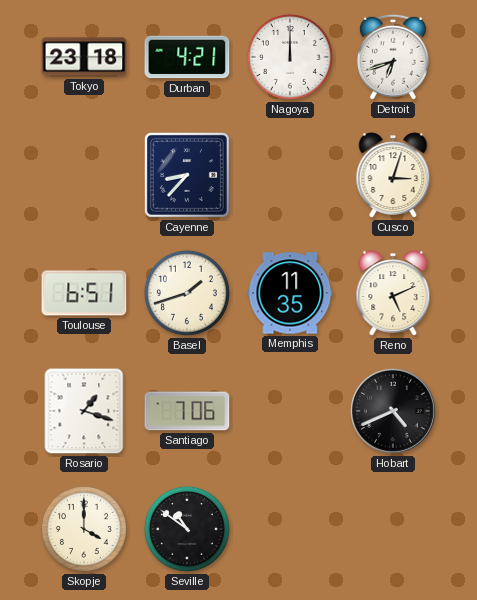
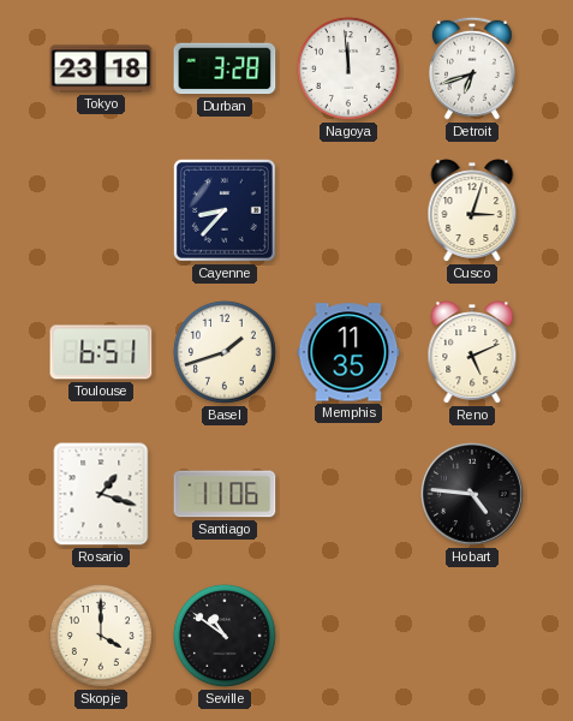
Durban: 4:21 -> 3:28 (225, 68)
Nagoya: 12:00 -> 11:59 (348, 68)
Santiago: 7:06 -> 11:06 (225, 494)
Hobart: 4:41 -> 4:46 (473, 495)
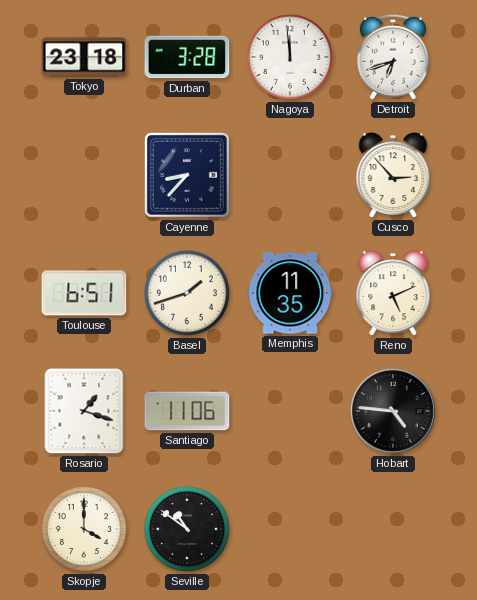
Cusco: 3:03 -> 2:53 (393, 175)
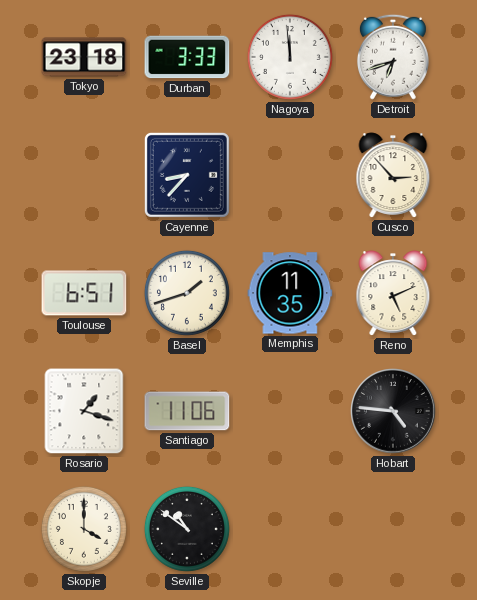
Durban: 3:28 -> 3:33 (187, 57)
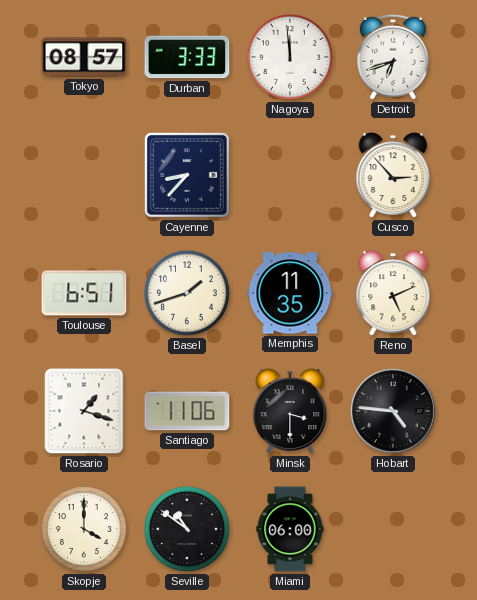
Tokyo: 23:18 -> 08:57 (84, 57)
Minsk: none -> 3:30 (290, 411)
Miami: none -> 06:00 (290, 529)
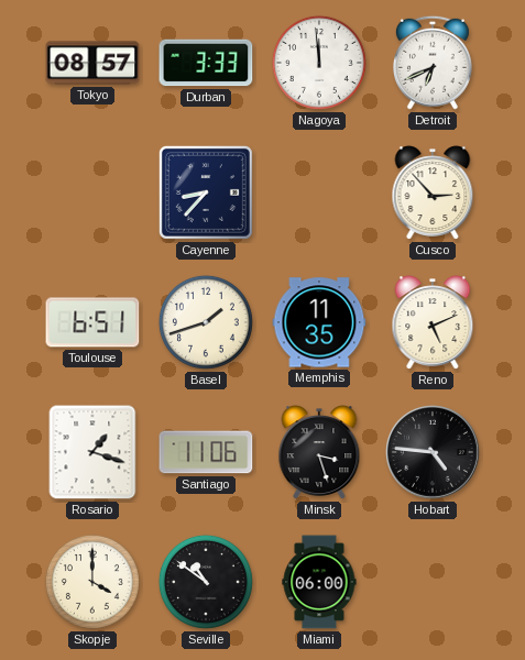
Detroit: 6:42 -> 6:41 (433, 63)
Minsk: 3:30 -> 3:27 (319, 452)
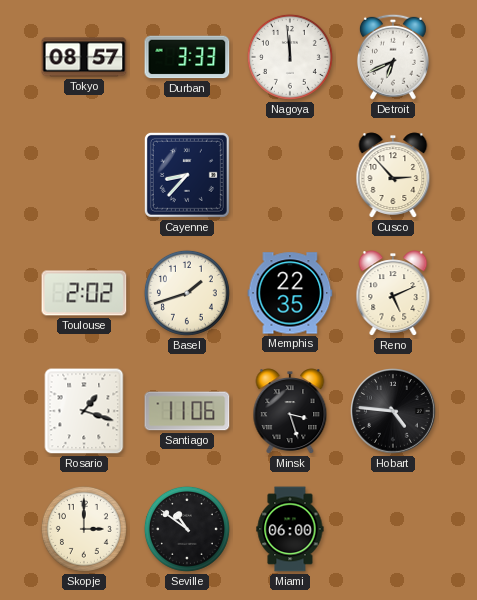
Toulouse: 6:51 -> 2:02 (84, 293)
Memphis: 11:35 -> 22:35 (290, 293)
Skopje: 4:00 -> 3:00 (84, 529)
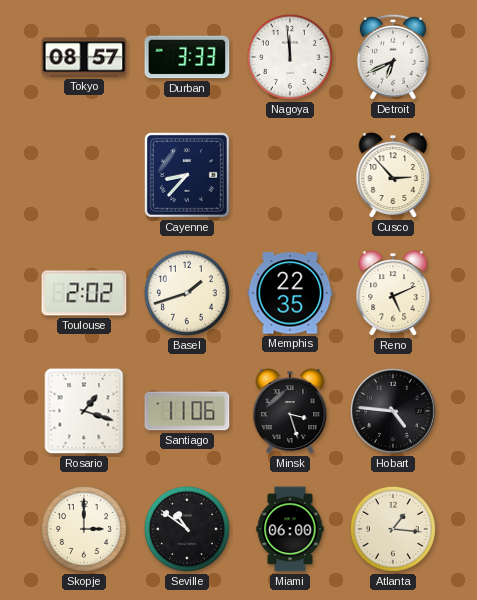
Atlanta: none -> 1:16 (393, 529)
